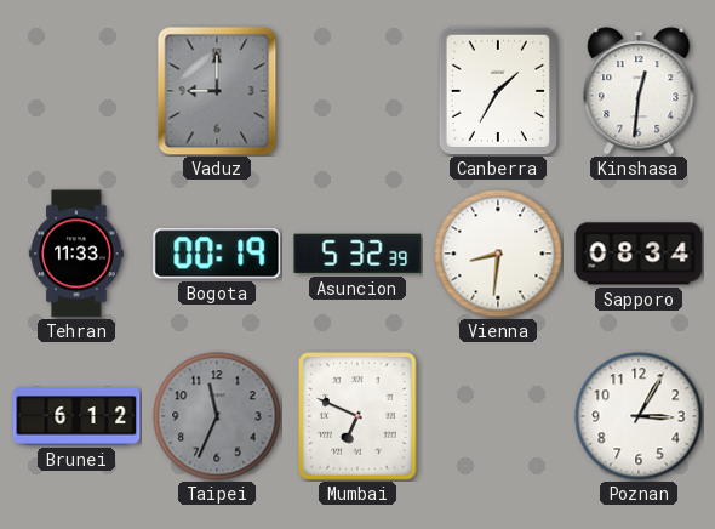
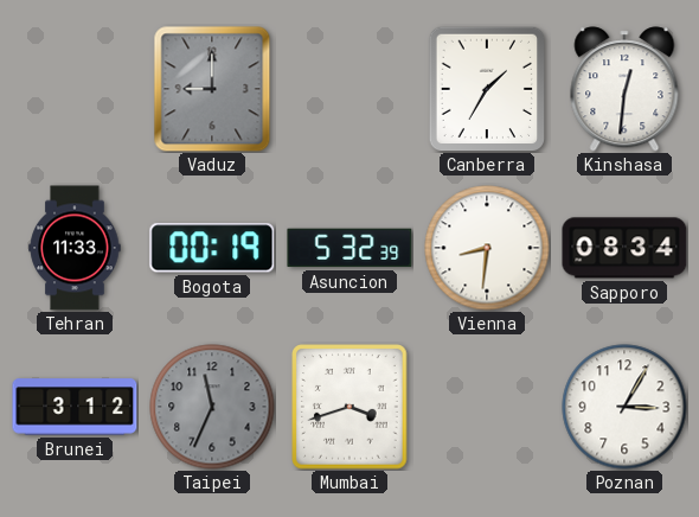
Brunei: 6:12 -> 3:12 (75, 407)
Mumbai: 6:49 -> 3:42 (349, 407)
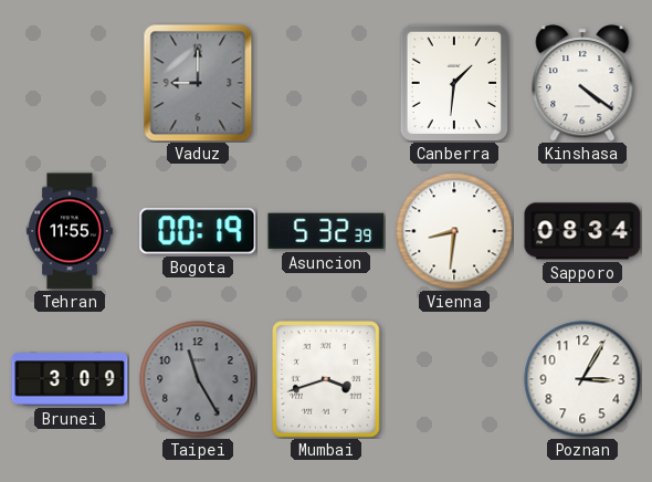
Canberra: 1:35 -> 1:31 (453, 83)
Kinshasa: 12:31 -> 4:21 (582, 83)
Tehran: 11:33 -> 11:55 (70, 231)
Brunei: 3:12 -> 3:09 (70, 379)
Taipei: 11:34 -> 11:25 (198, 379)
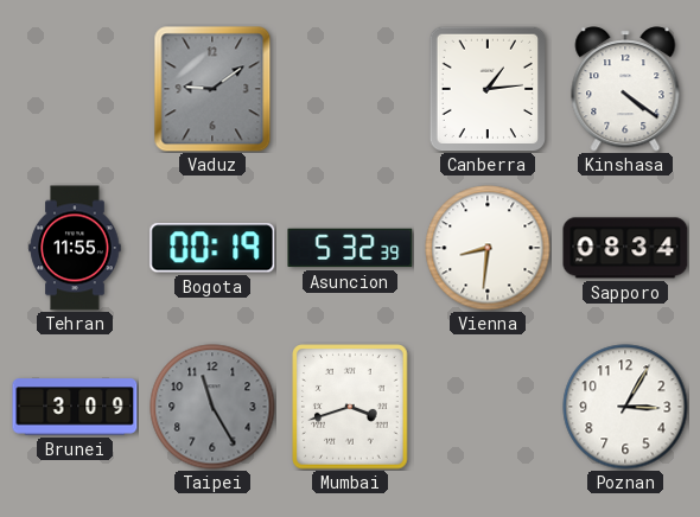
Vaduz: 9:00 -> 9:09 (212, 89)
Canberra: 1:31 -> 1:14 (486, 89)
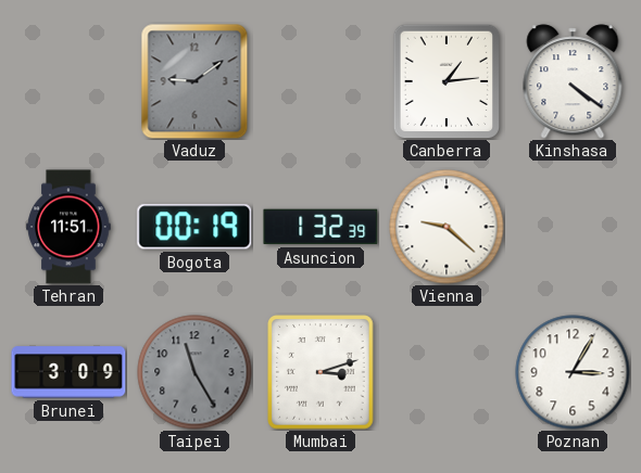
Tehran: 11:55 -> 11:51 (68, 227)
Asuncion: 5:32 -> 1:32 (320, 227)
Vienna: 8:31 -> 9:22 (447, 227)
Sapporo: 08:34 -> none (625, 248)
Mumbai: 3:42 -> 3:12 (320, 372)
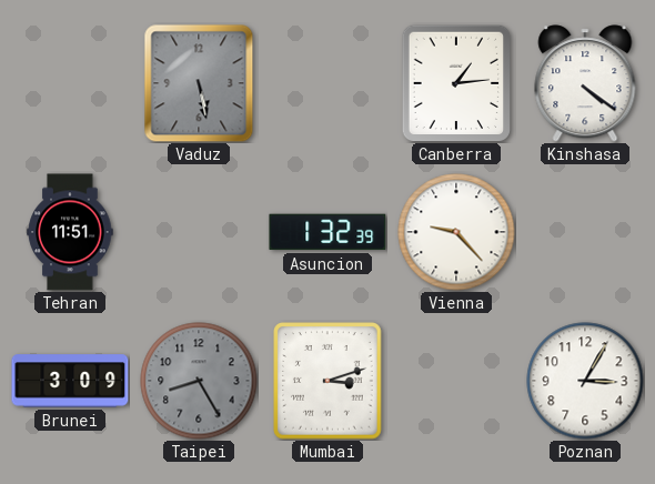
Vaduz: 9:09 -> 5:28 (199, 83)
Bogota: 00:19 -> none (194, 227)
Vienna: 9:22 -> 9:23 (456, 232)
Taipei: 11:25 -> 8:25 (199, 381)
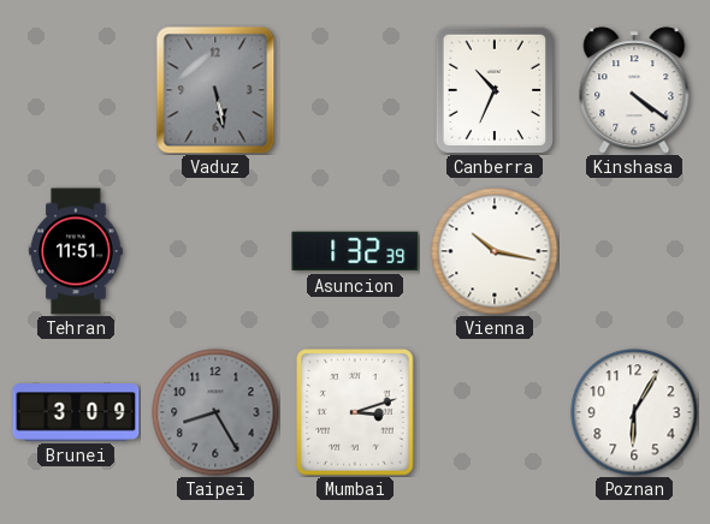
Canberra: 1:14 -> 10:34 (493, 90)
Vienna: 9:23 -> 10:17 (495, 251)
Poznan: 3:05 -> 6:05 (634, 412)
